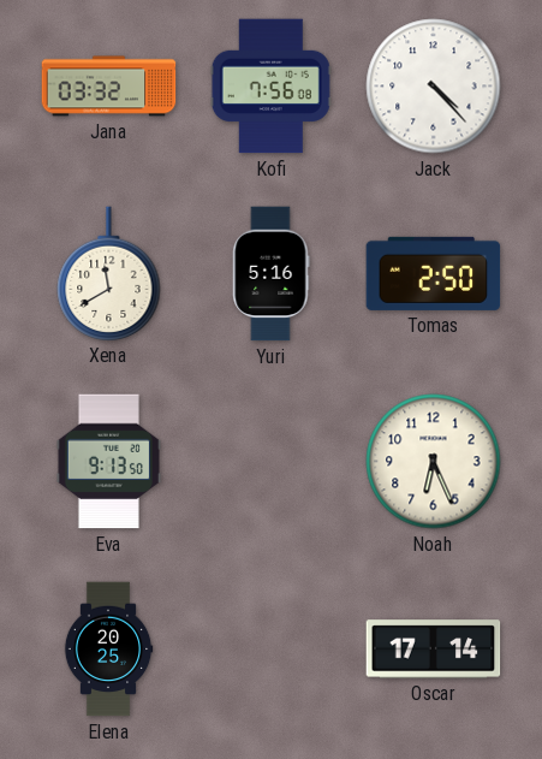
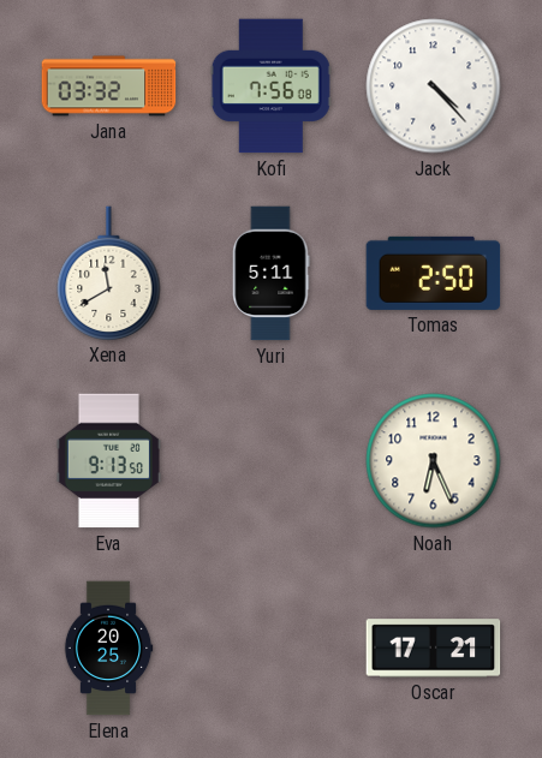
Yuri: 5:16 -> 5:11 (272, 274)
Oscar: 17:14 -> 17:21 (434, 649)
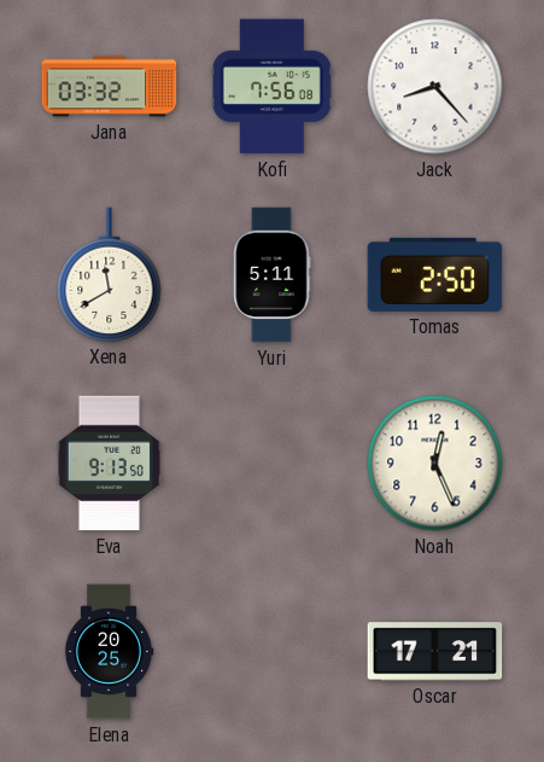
Jack: 4:23 -> 8:23 (435, 87)
Noah: 6:26 -> 12:26 (435, 464)
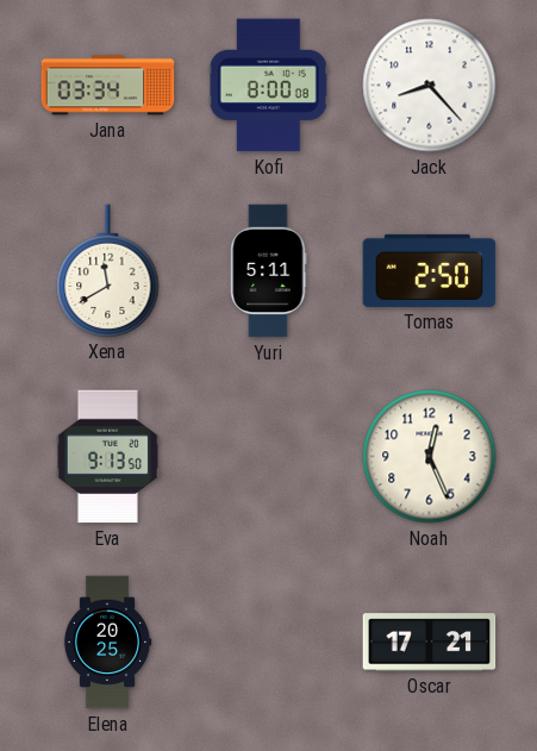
Jana: 03:32 -> 03:34 (108, 86)
Kofi: 7:56 -> 8:00 (268, 86)
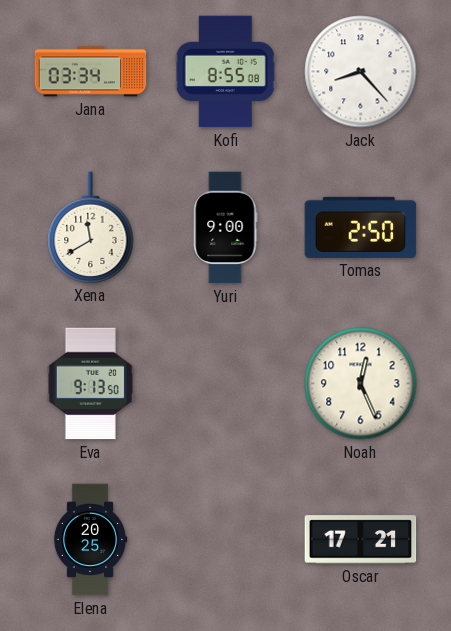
Kofi: 8:00 -> 8:55 (225, 72)
Yuri: 5:11 -> 9:00 (226, 228)
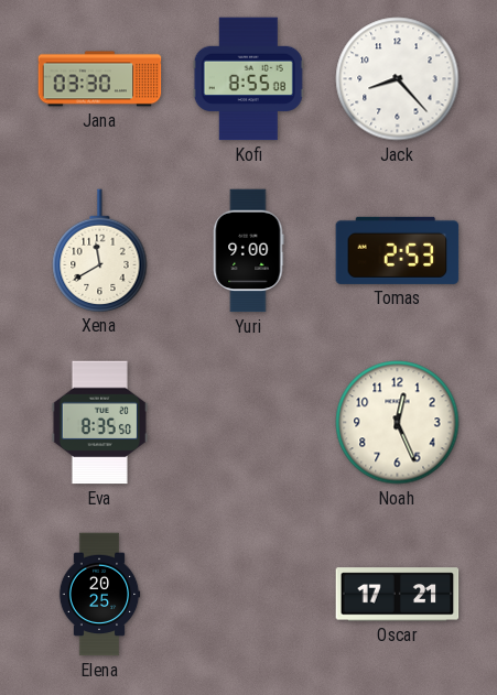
Jana: 03:34 -> 03:30 (100, 79)
Tomas: 2:50 -> 2:53 (398, 250)
Eva: 9:13 -> 8:35 (99, 423)
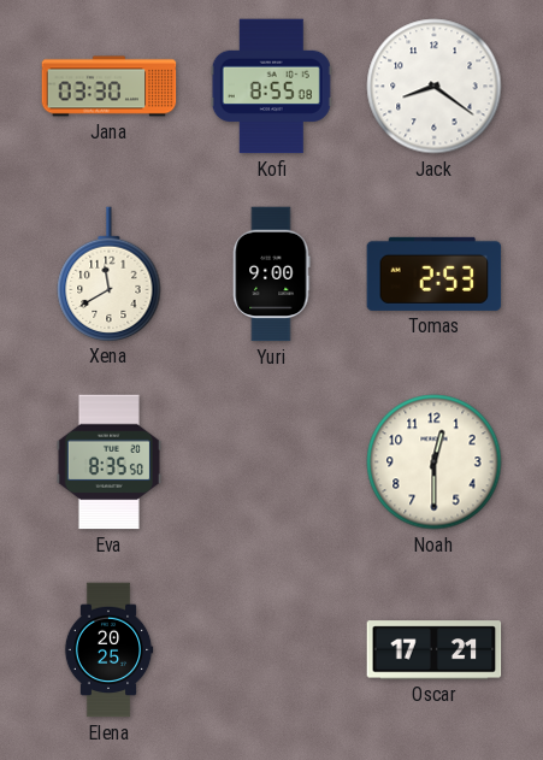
Jack: 8:23 -> 8:21 (435, 87)
Noah: 12:26 -> 12:30 (435, 463)
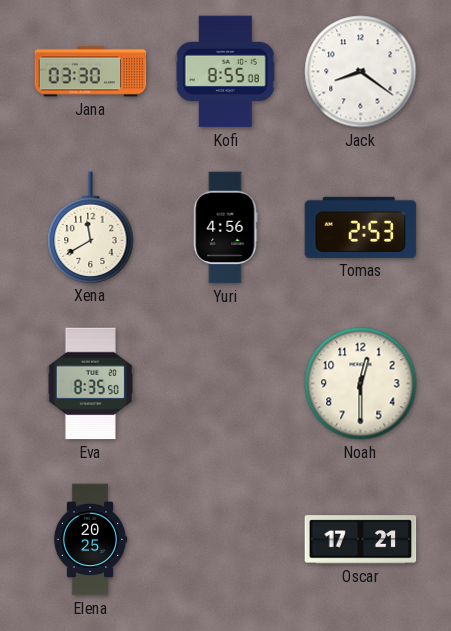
Yuri: 9:00 -> 4:56 (226, 228)
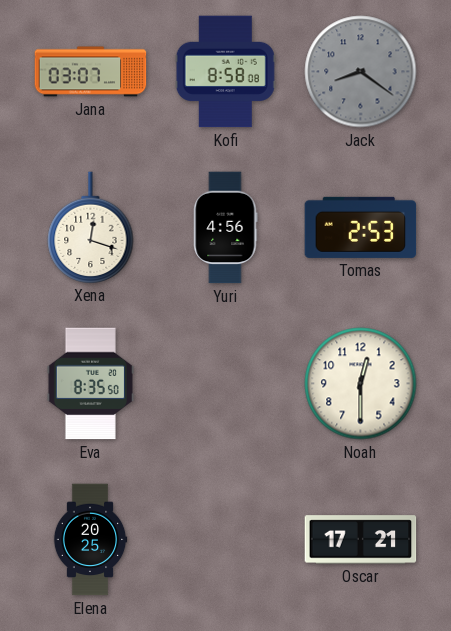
Jana: 03:30 -> 03:07 (91, 72)
Kofi: 8:55 -> 8:58 (225, 72)
Jack dial: white -> grey (361, 72)
Xena: 11:40 -> 12:18 (91, 227)
